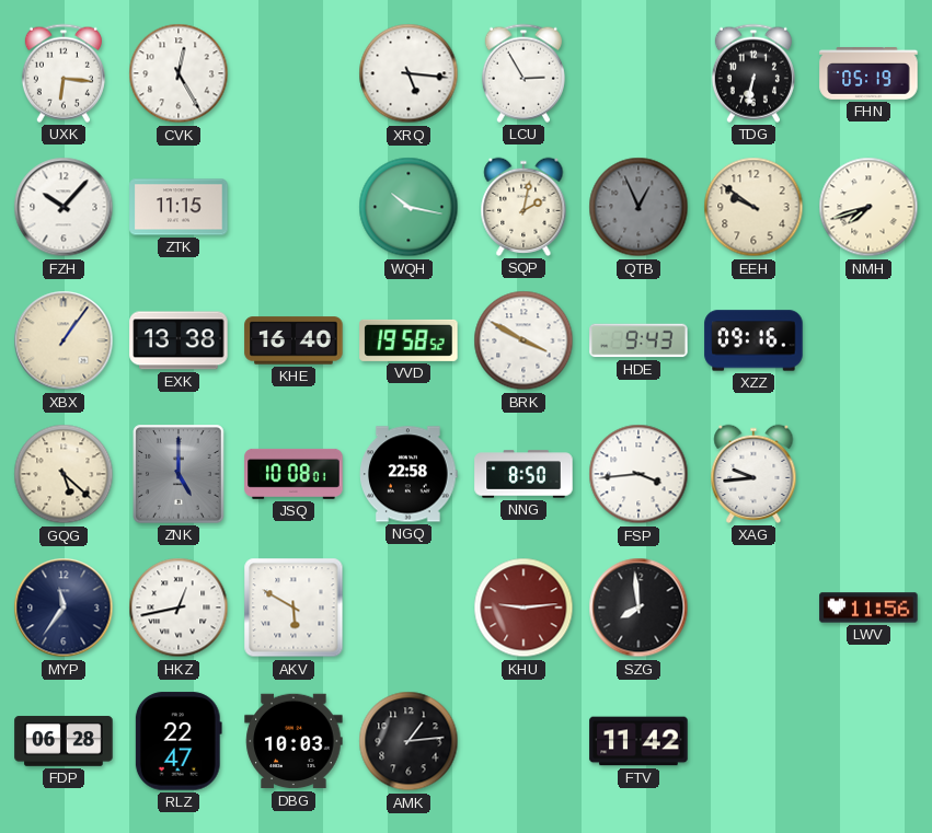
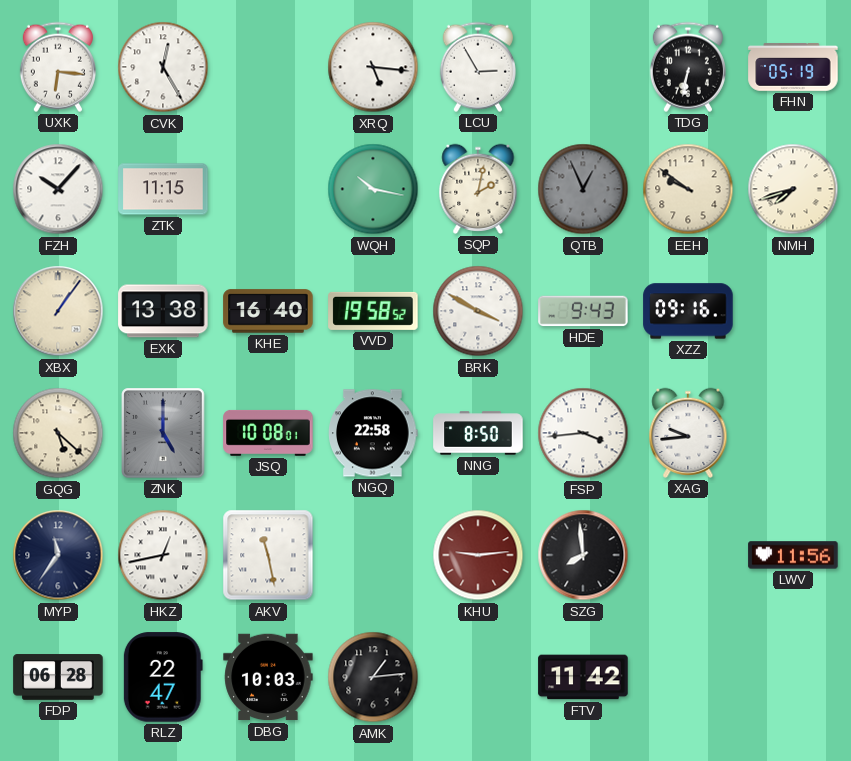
AKV: 5:50 -> 11:28 (268, 555)
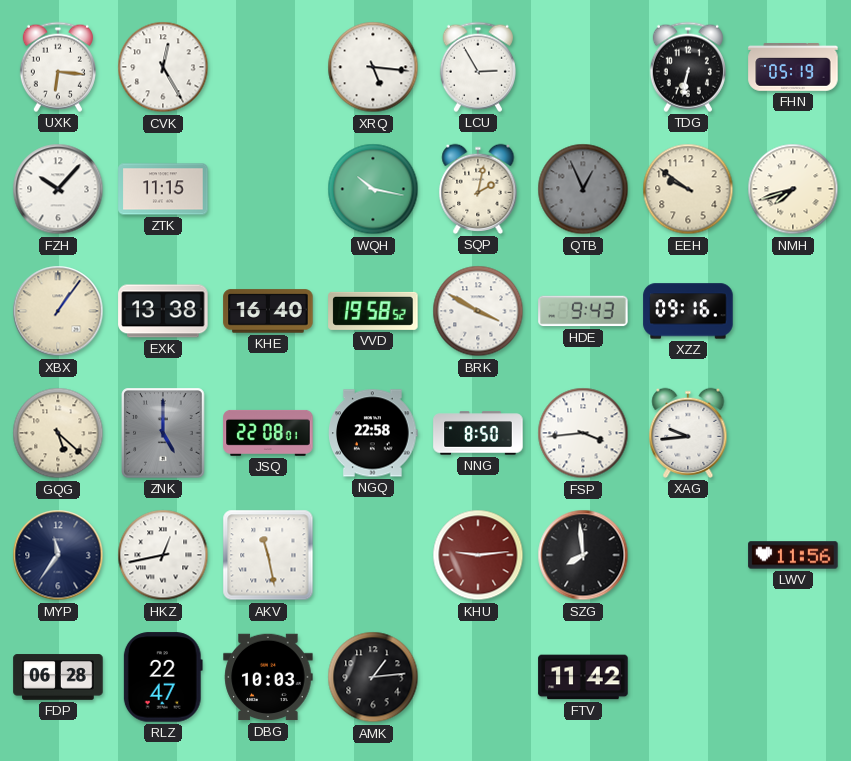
JSQ: 10:08 -> 22:08 (268, 433)
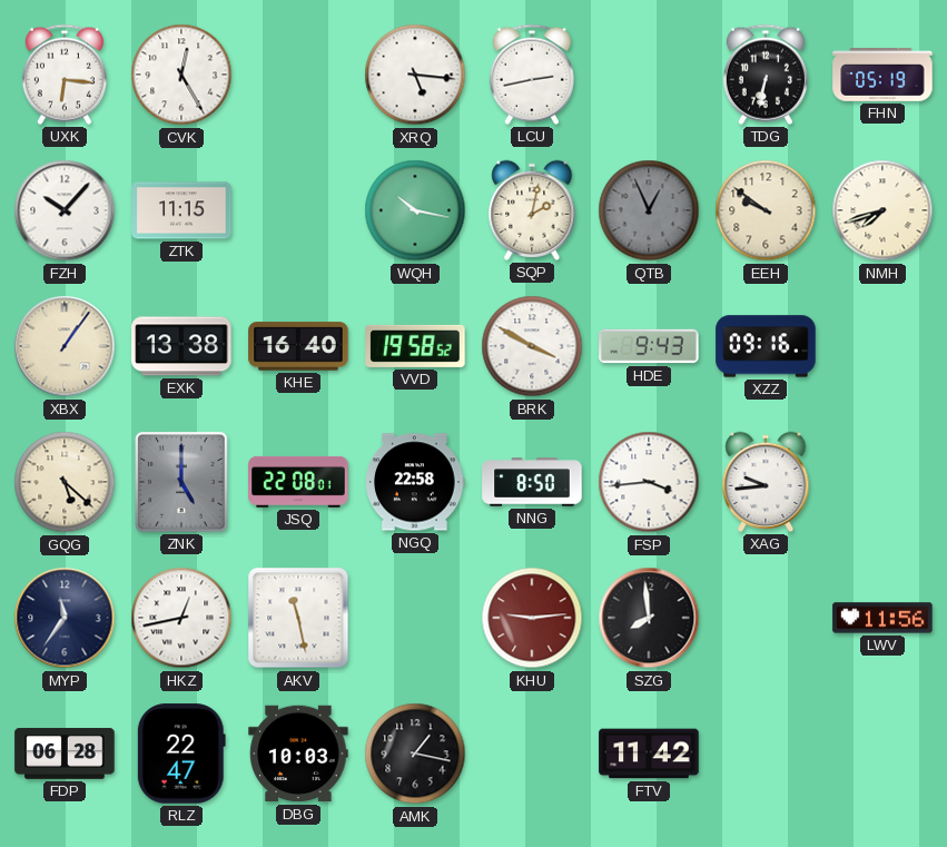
LCU: 2:55 -> 2:43 (532, 75)
AMK: 1:14 -> 1:17 (415, 754)
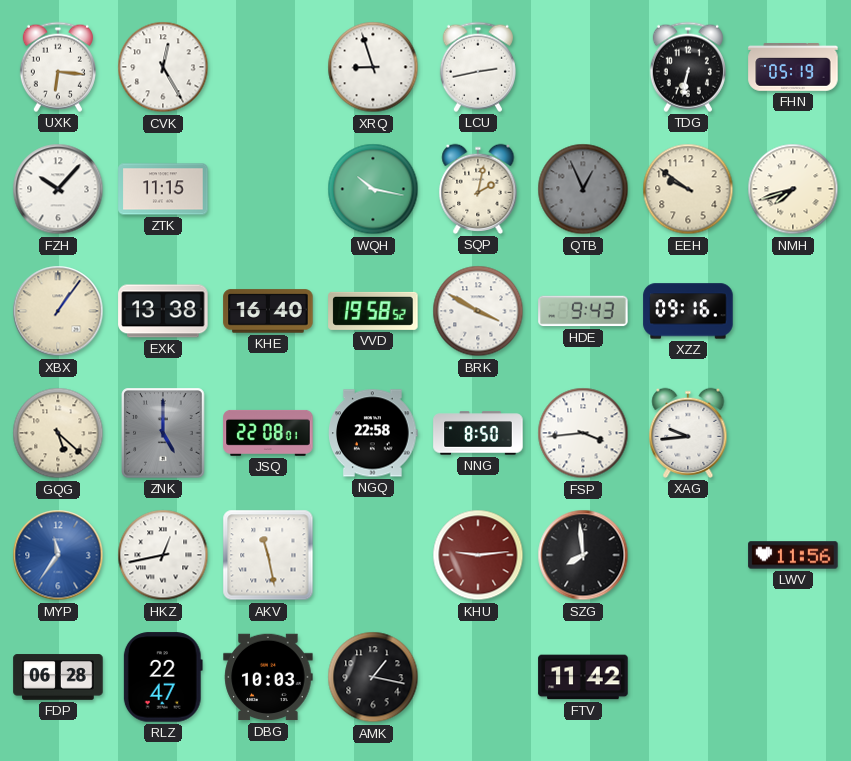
XRQ: 5:16 -> 8:57 (373, 67)
MYP dial: navy -> blue (58, 555)
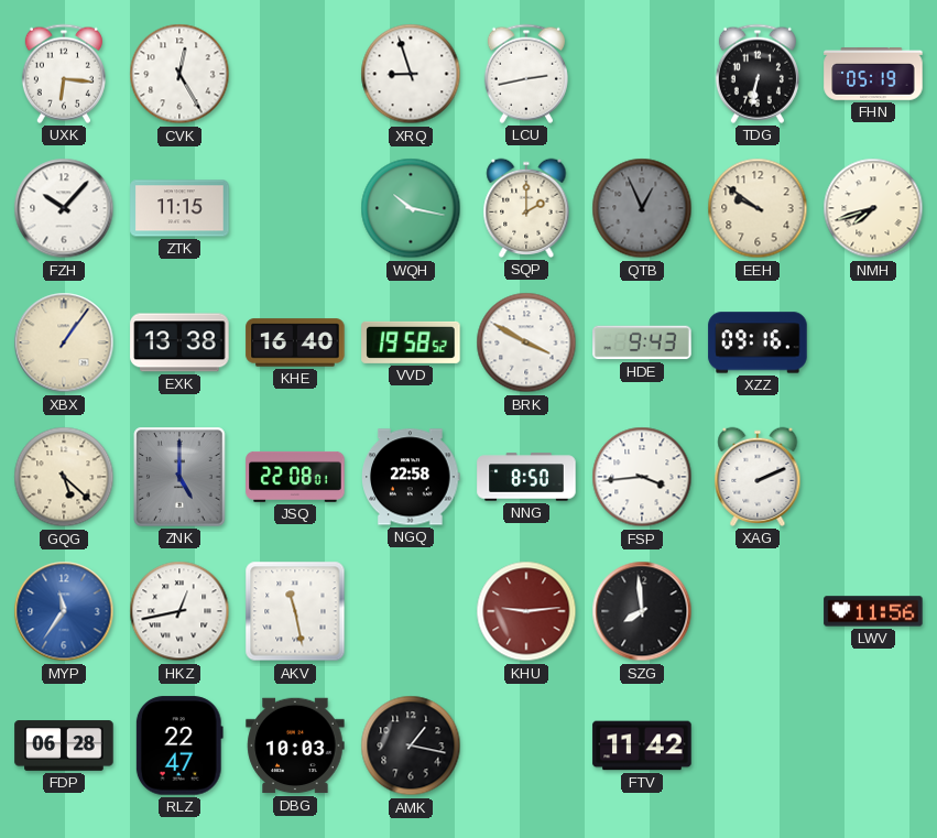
SQP: 2:02 -> 2:00 (526, 208)
XAG: 9:44 -> 2:11 (758, 477)
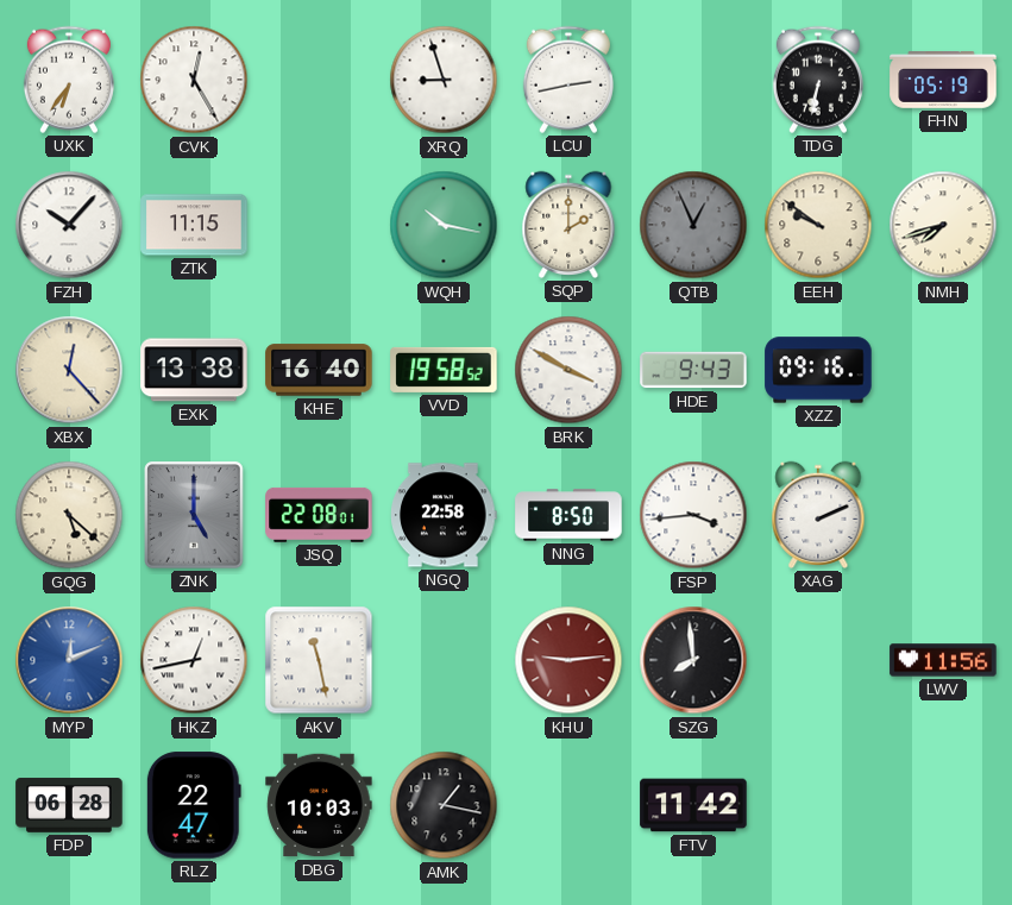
UXK: 6:16 -> 6:36 (69, 80)
XBX: 1:06 -> 12:23 (69, 370)
MYP: 11:36 -> 12:11 (69, 660)
